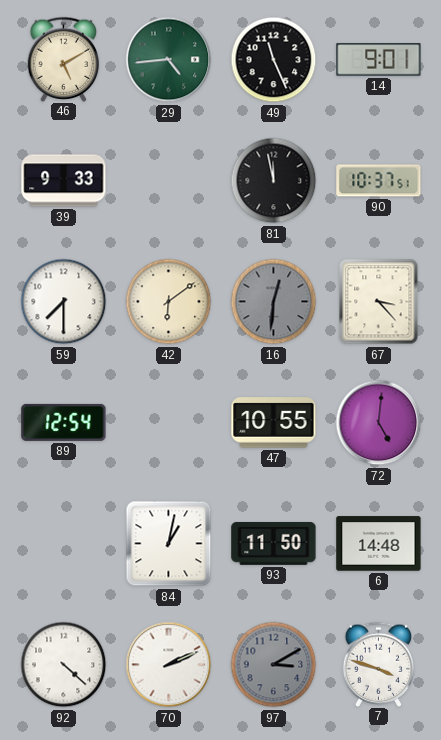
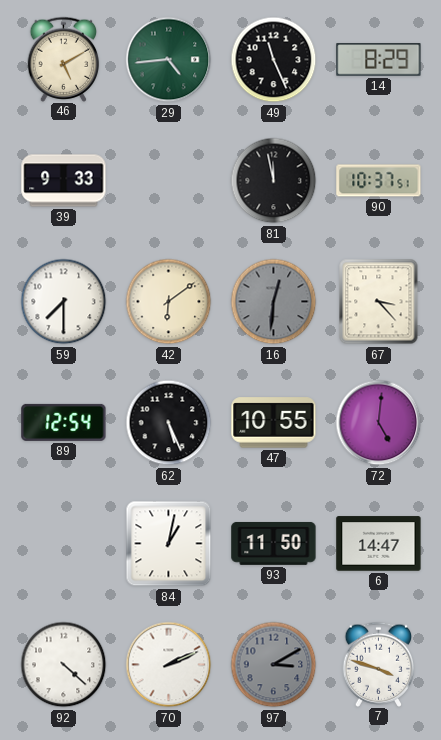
14: 9:01 -> 8:29 (379, 60)
62: none -> 5:26 (169, 423)
6: 14:48 -> 14:47 (379, 544)
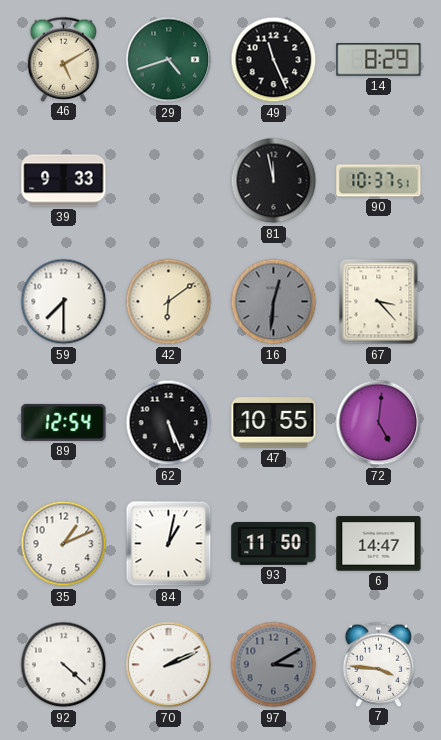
29: 4:44 -> 4:42 (169, 60)
35: none -> 1:11 (64, 544)
7: 3:48 -> 3:46 (379, 664)
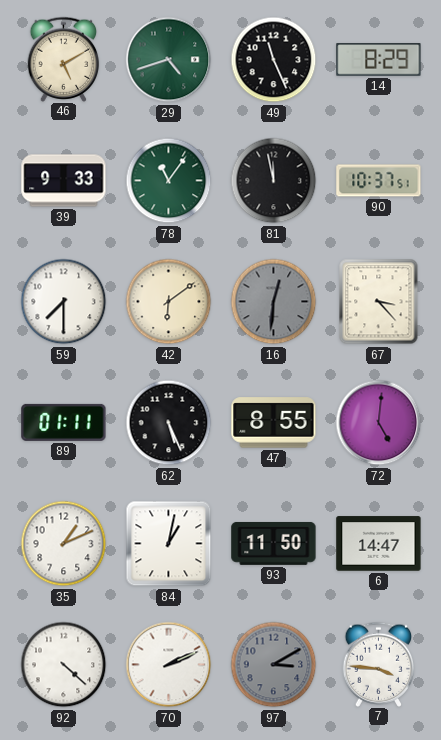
78: none -> 11:06 (169, 181)
89: 12:54 -> 01:11 (64, 422)
47: 10:55 -> 8:55 (274, 423)
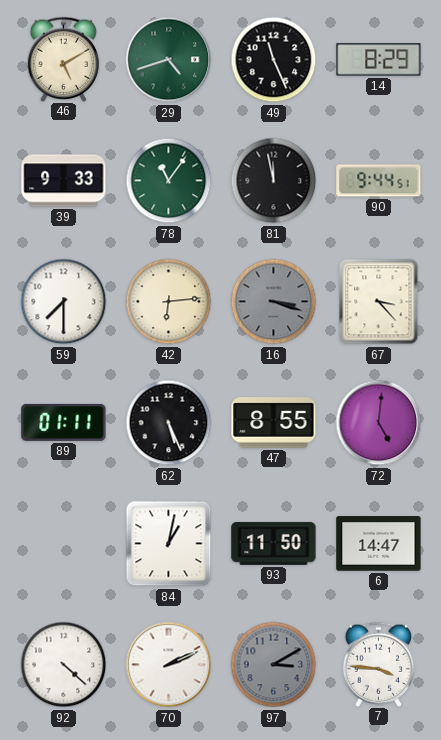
90: 10:37 -> 9:44 (379, 181)
42: 6:09 -> 6:14 (169, 302)
16: 12:31 -> 3:18 (274, 302)
35: 1:11 -> none (64, 544)
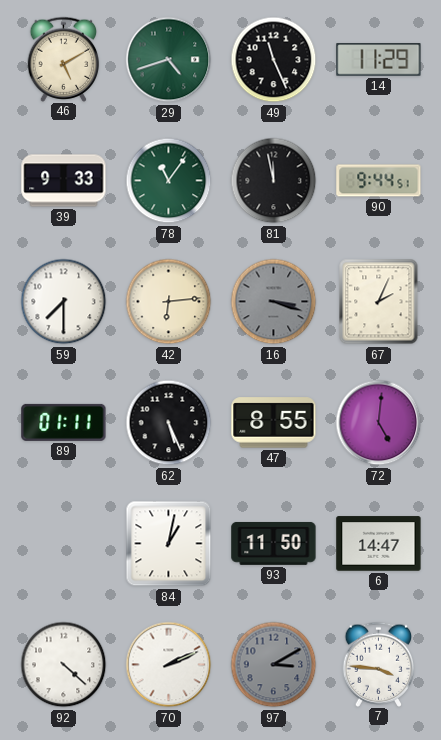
14: 8:29 -> 11:29 (379, 60)
67: 3:23 -> 2:04 (379, 302)
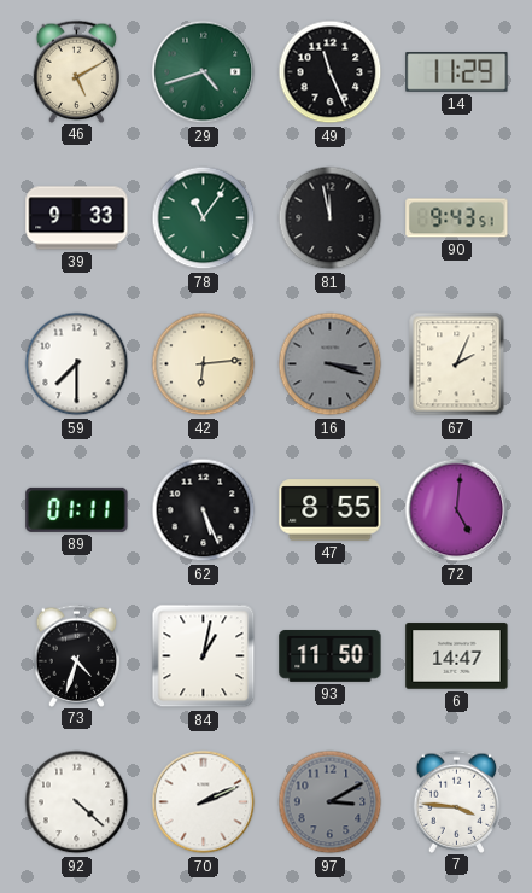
90: 9:44 -> 9:43 (457, 218)
73: none -> 4:33 (77, 655)
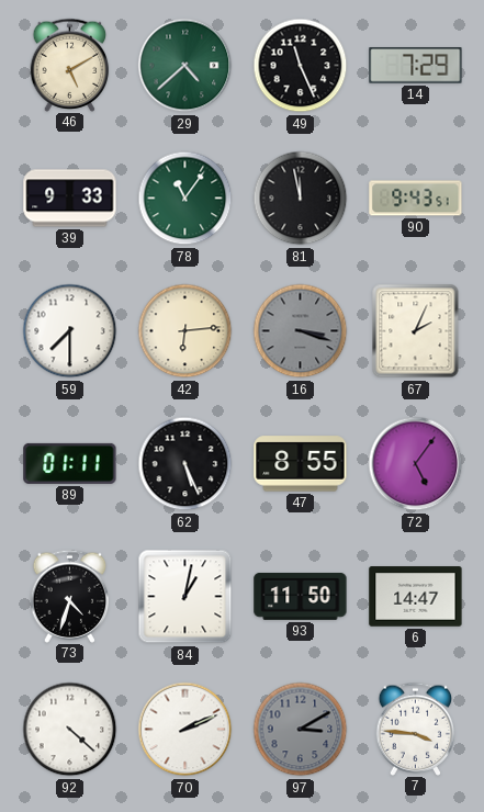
29: 4:42 -> 4:38 (185, 66)
14: 11:29 -> 7:29 (416, 66)
72: 5:01 -> 5:06 (416, 464)
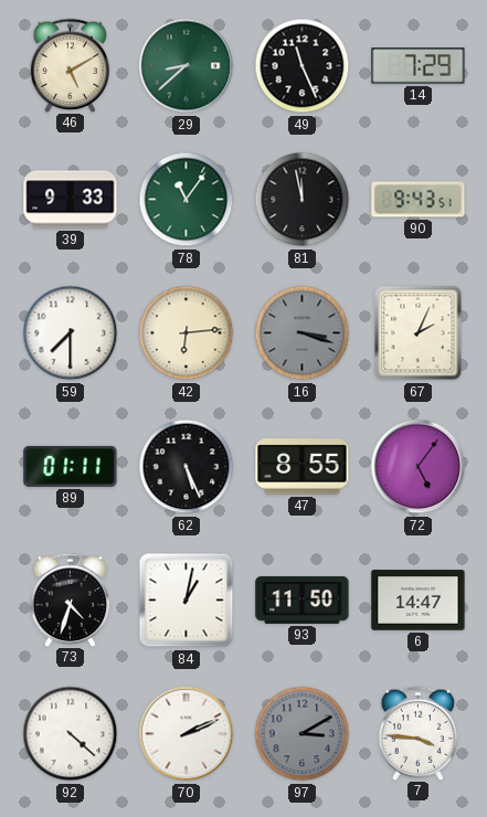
29: 4:38 -> 8:38 (187, 66)
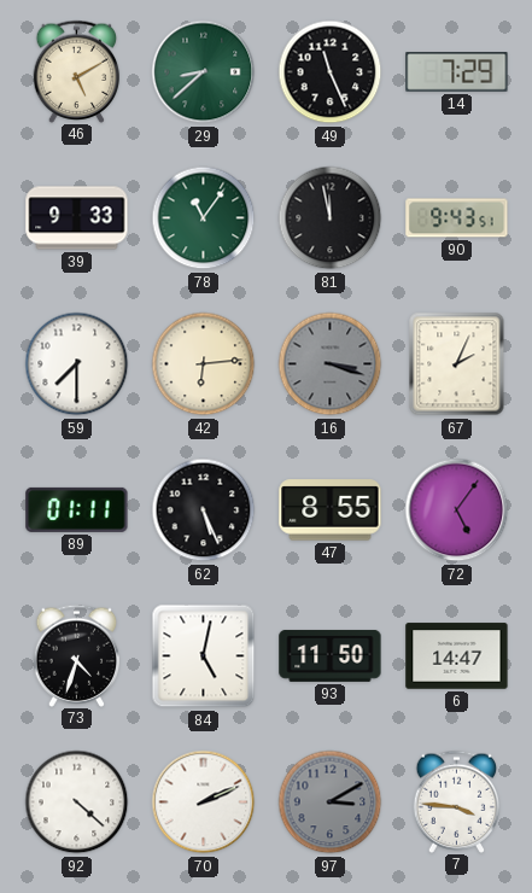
84: 1:02 -> 5:02 (204, 656)
